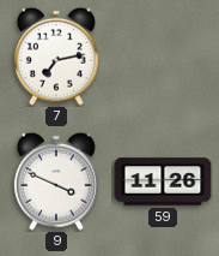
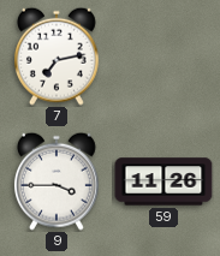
9: 3:49 -> 3:45 (57, 181)
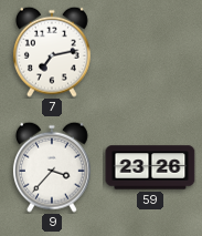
9: 3:45 -> 3:37 (52, 167)
59: 11:26 -> 23:26 (150, 167)
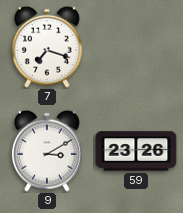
7: 7:13 -> 7:18 (47, 47)
9: 3:37 -> 3:10 (47, 151)
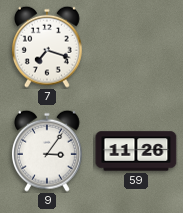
9: 3:10 -> 3:06 (47, 151)
59: 23:26 -> 11:26 (136, 151)
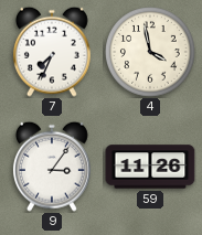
7: 7:18 -> 7:34 (52, 52)
4: none -> 3:58 (151, 53)
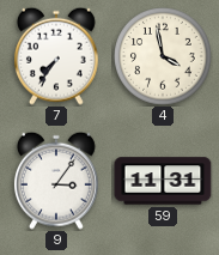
7: 7:34 -> 7:36 (56, 56)
59: 11:26 -> 11:31 (163, 181)
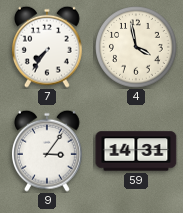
59: 11:31 -> 14:31 (136, 151)
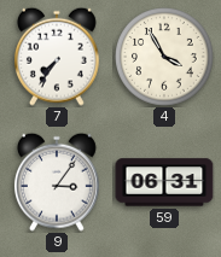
4: 3:58 -> 3:55 (165, 58)
59: 14:31 -> 06:31 (164, 182)
